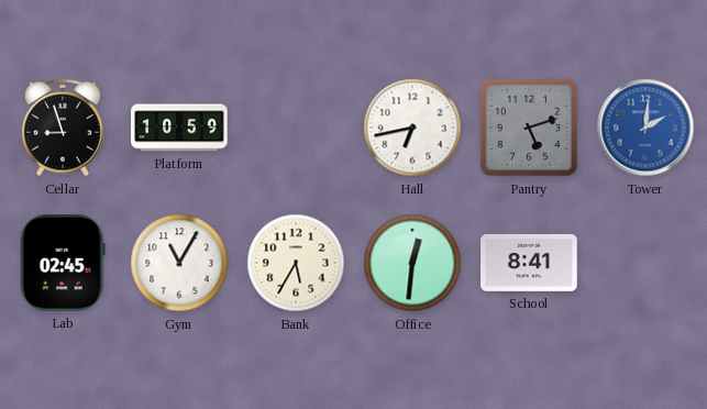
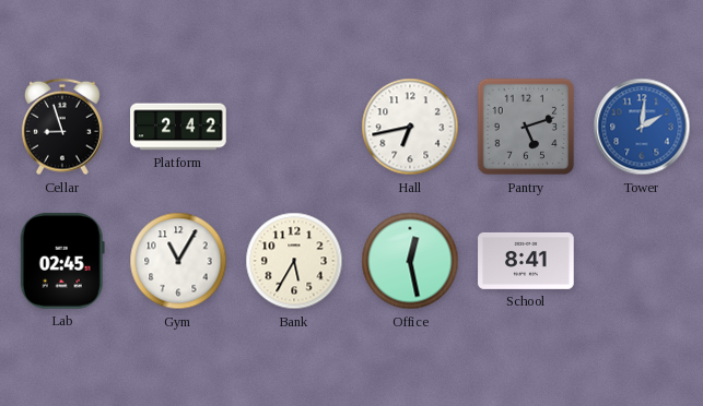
Platform: 10:59 -> 2:42 (178, 127)
Office: 12:31 -> 12:28 (410, 261)
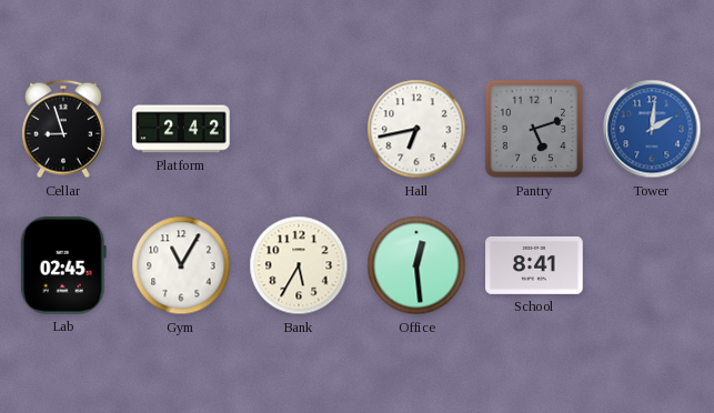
Office: 12:28 -> 12:29 (416, 265)
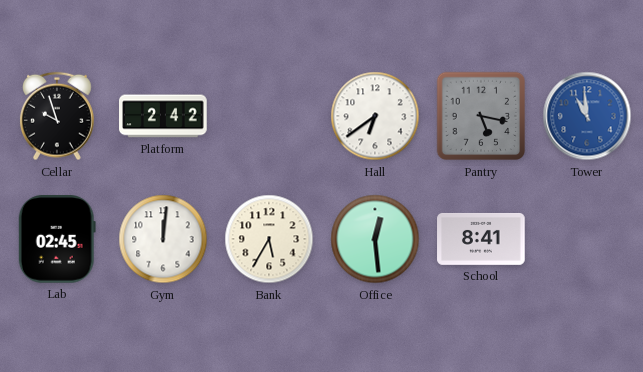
Cellar: 8:57 -> 9:57 (57, 116)
Hall: 6:43 -> 6:39 (375, 116)
Pantry: 5:12 -> 5:17 (481, 116)
Tower: 2:01 -> 10:59 (587, 116)
Gym: 11:05 -> 12:01 (163, 239)
